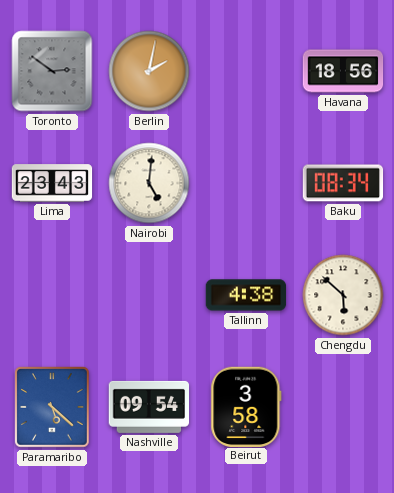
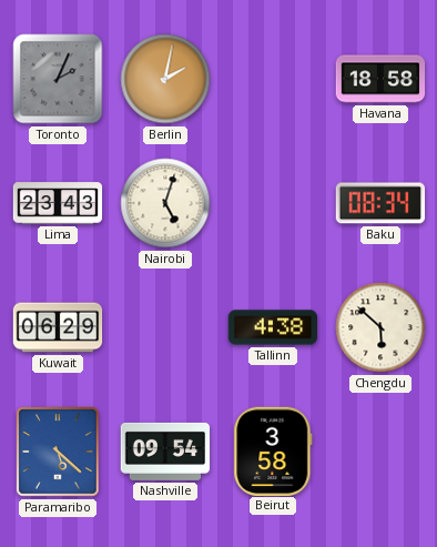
Toronto: 2:51 -> 2:04 (58, 79)
Havana: 18:56 -> 18:58 (380, 79)
Nairobi: 5:01 -> 5:03 (165, 203)
Kuwait: none -> 06:29 (58, 327)
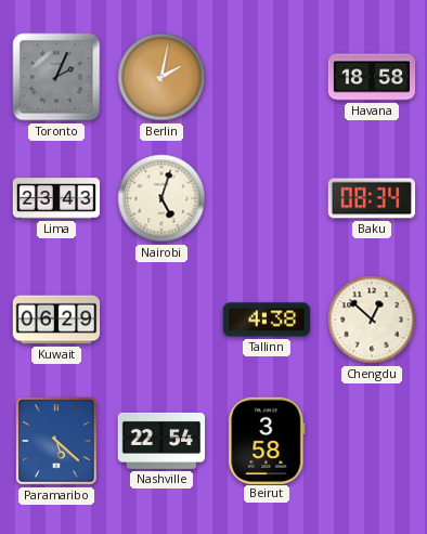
Chengdu: 5:52 -> 12:52 (372, 320)
Nashville: 09:54 -> 22:54 (161, 441)
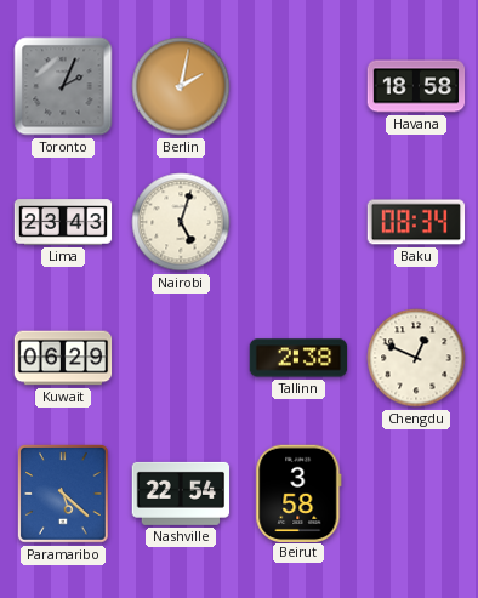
Tallinn: 4:38 -> 2:38 (298, 358)
Chengdu: 12:52 -> 12:49 (416, 358)
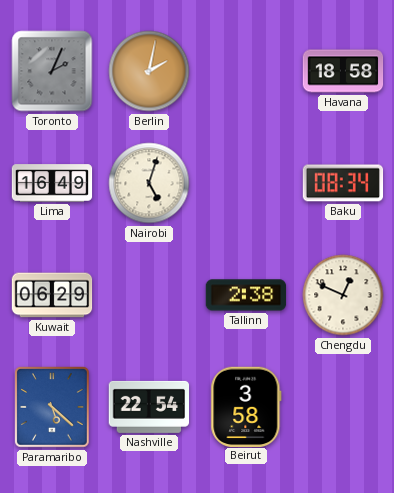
Lima: 23:43 -> 16:49 (52, 183)
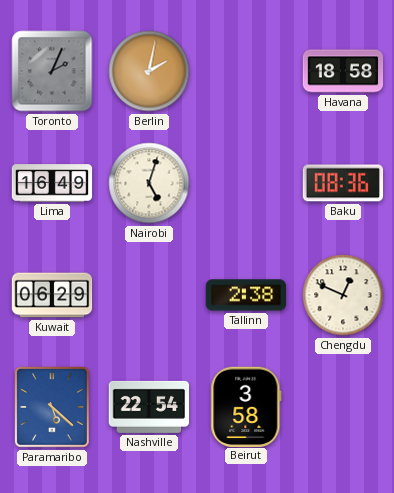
Baku: 08:34 -> 08:36 (343, 183)
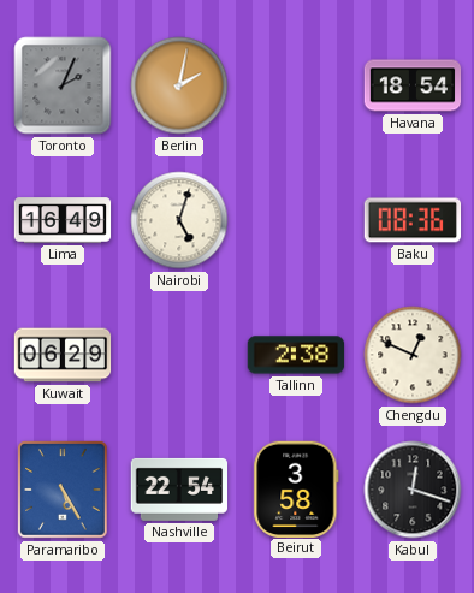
Havana: 18:58 -> 18:54 (413, 85)
Paramaribo: 5:22 -> 5:25 (64, 490)
Kabul: none -> 12:18 (413, 490)
